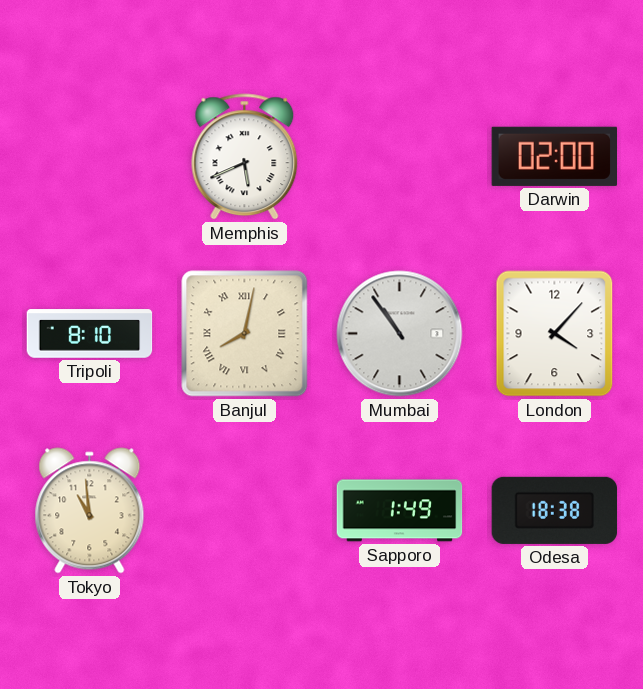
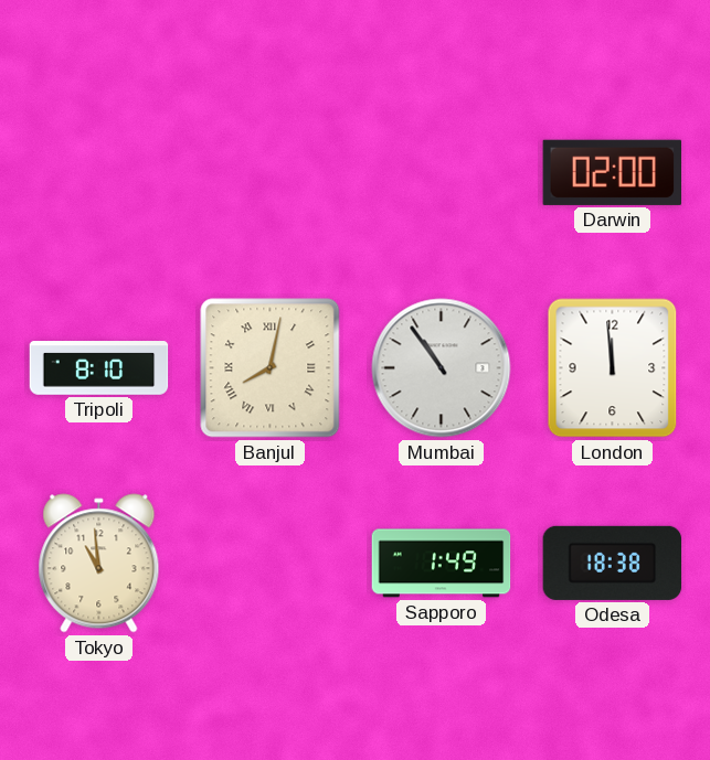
Memphis: 5:41 -> none (245, 157)
London: 4:07 -> 11:59 (613, 368)
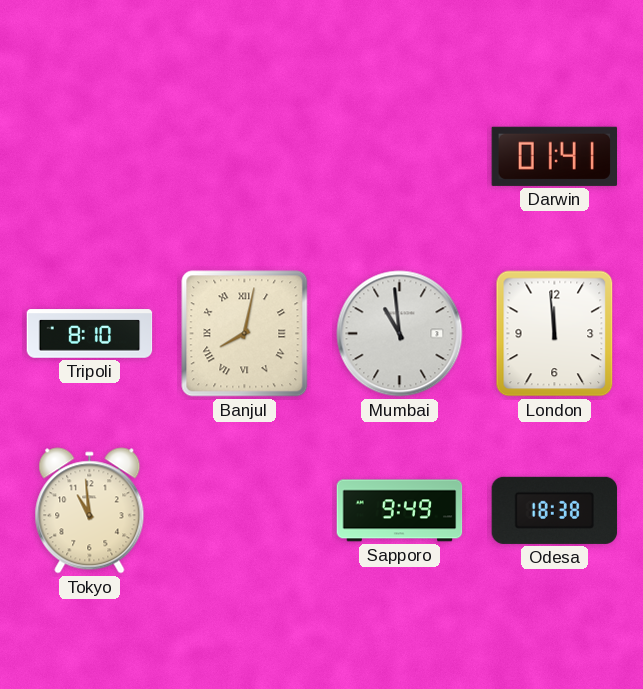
Darwin: 02:00 -> 01:41 (554, 156)
Mumbai: 10:54 -> 10:59 (400, 334)
Sapporo: 1:49 -> 9:49 (400, 511)
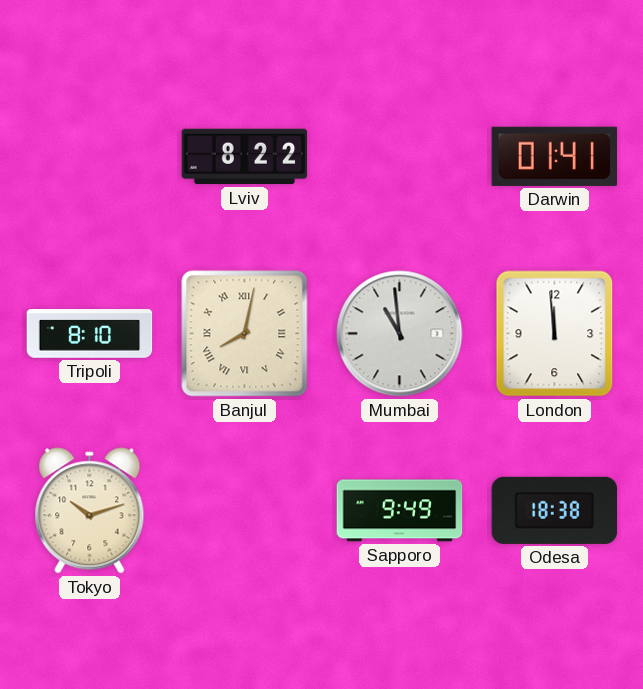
Lviv: none -> 8:22 (245, 157)
Tokyo: 10:59 -> 10:12 (90, 511)
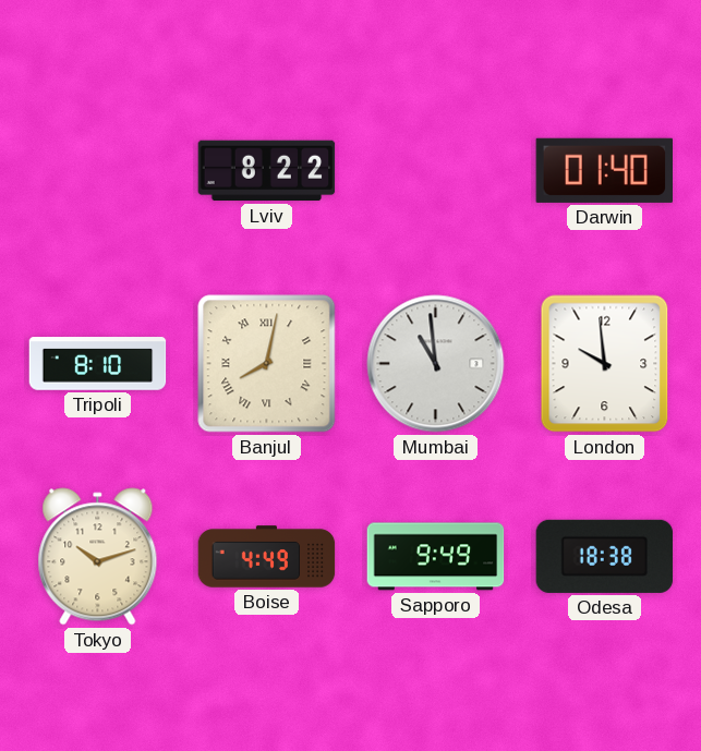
Darwin: 01:41 -> 01:40 (604, 170)
London: 11:59 -> 9:59 (605, 364)
Boise: none -> 4:49 (267, 557)
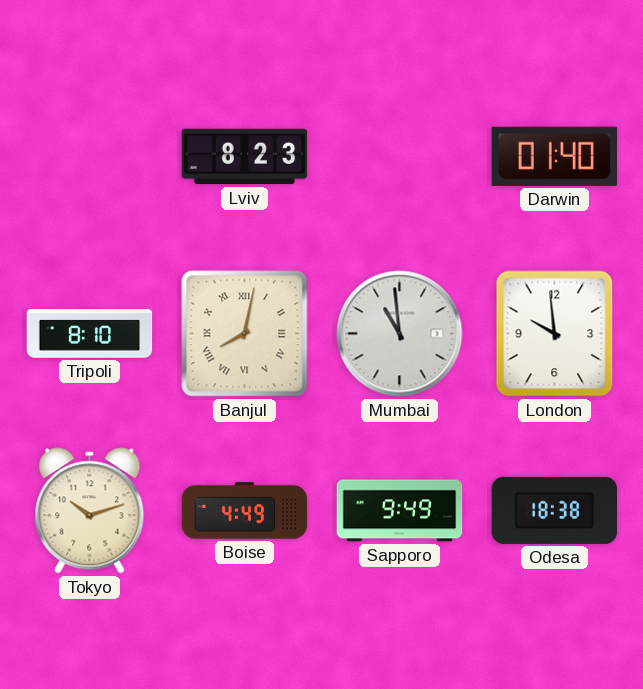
Lviv: 8:22 -> 8:23 (245, 157)
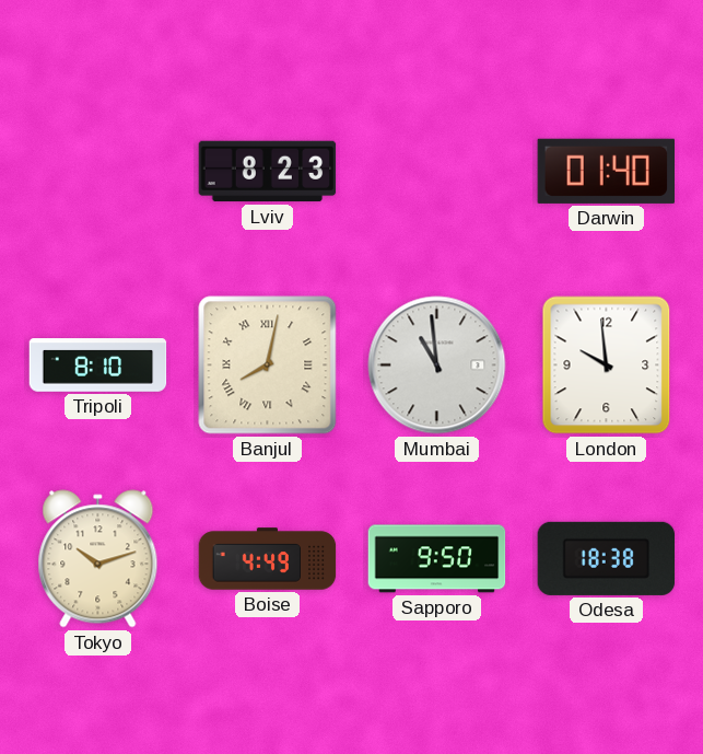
Sapporo: 9:49 -> 9:50 (437, 559)
